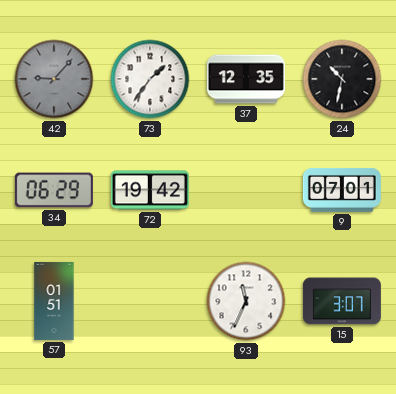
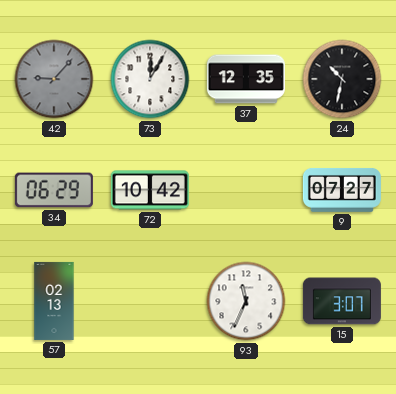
73: 1:36 -> 12:05 (150, 79)
72: 19:42 -> 10:42 (150, 190)
9: 07:01 -> 07:27 (342, 190)
57: 01:51 -> 02:13 (54, 301)
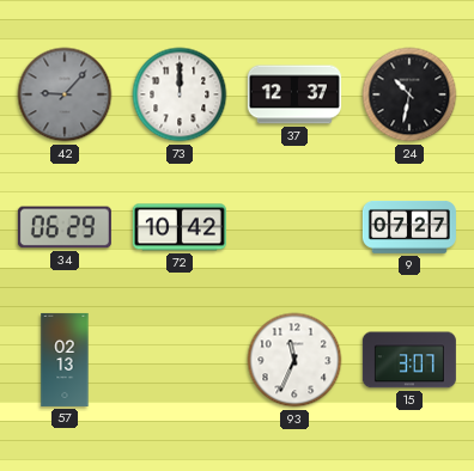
73: 12:05 -> 12:00 (180, 94)
37: 12:35 -> 12:37 (294, 94)
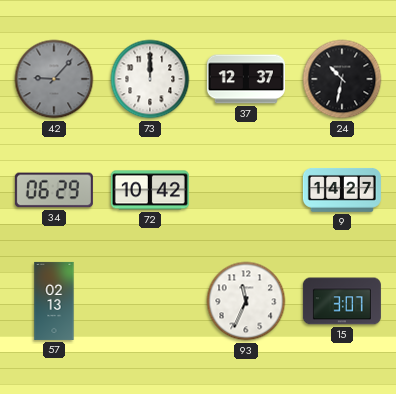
9: 07:27 -> 14:27 (342, 190)
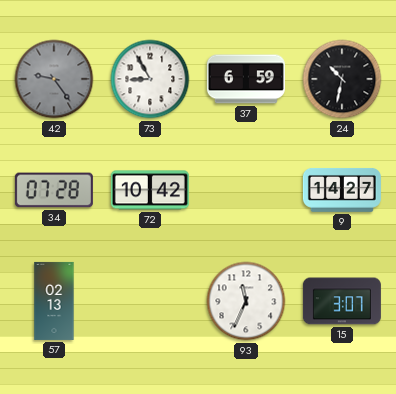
42: 9:07 -> 9:24 (54, 79)
73: 12:00 -> 8:55 (150, 79)
37: 12:37 -> 6:59 (246, 79)
34: 06:29 -> 07:28 (54, 190)
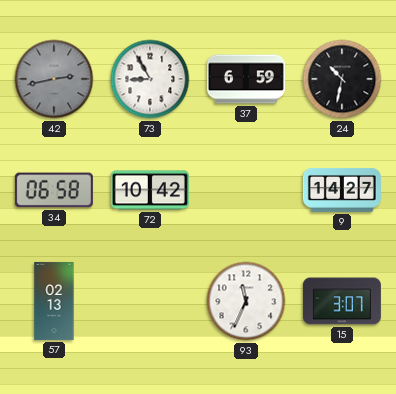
42: 9:24 -> 2:43 (54, 79)
34: 07:28 -> 06:58 (54, 190)
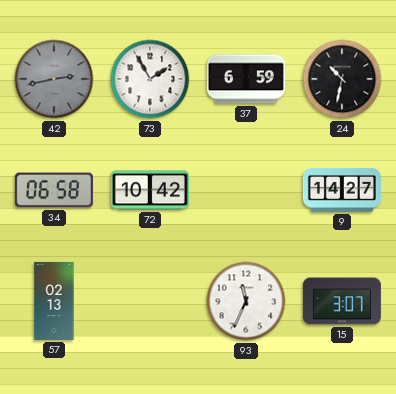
73: 8:55 -> 1:55 (150, 79)
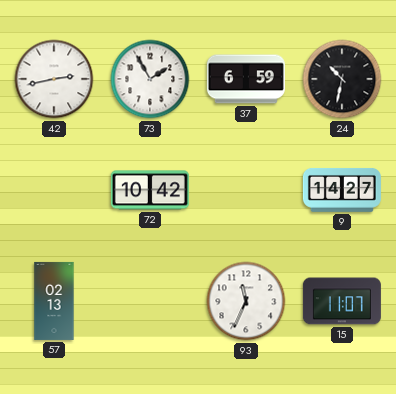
42 dial: grey -> white (54, 79)
34: 06:58 -> none (54, 190)
15: 3:07 -> 11:07 (342, 301)
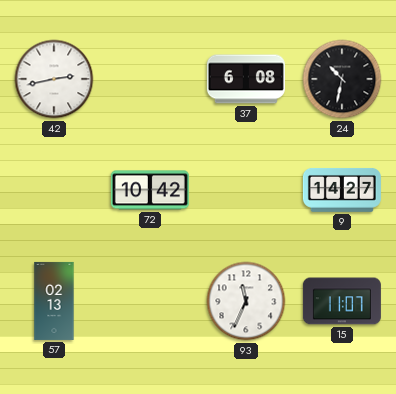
73: 1:55 -> none (150, 79)
37: 6:59 -> 6:08 (246, 79)
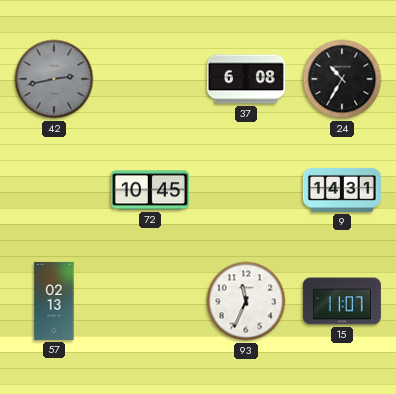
42 dial: white -> grey (54, 79)
24: 10:32 -> 10:35 (342, 79)
72: 10:42 -> 10:45 (150, 190)
9: 14:27 -> 14:31 (342, 190)
